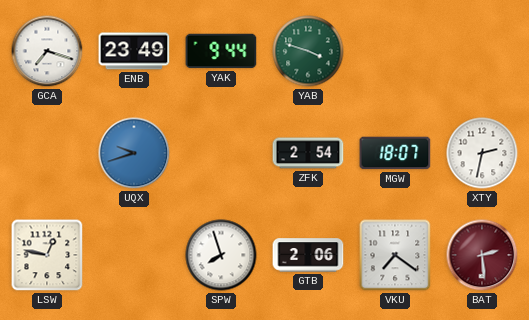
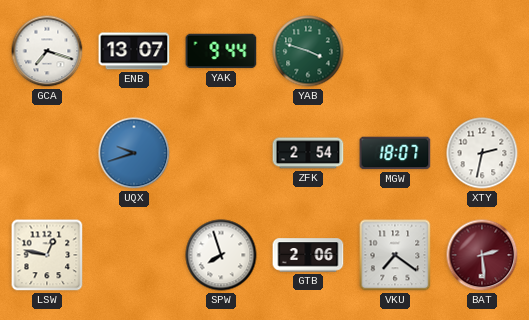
ENB: 23:49 -> 13:07 (134, 51)
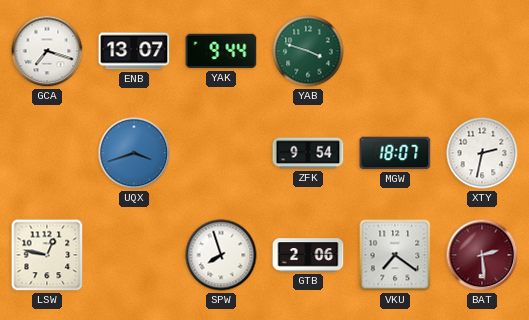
UQX: 9:42 -> 3:42 (134, 153)
ZFK: 2:54 -> 9:54 (308, 153)
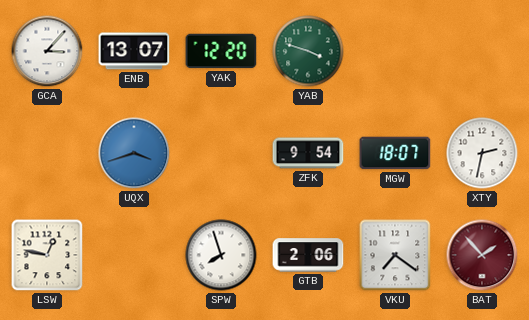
GCA: 7:18 -> 3:07 (47, 51)
YAK: 9:44 -> 12:20 (221, 51)
BAT: 2:29 -> 1:53 (482, 255)
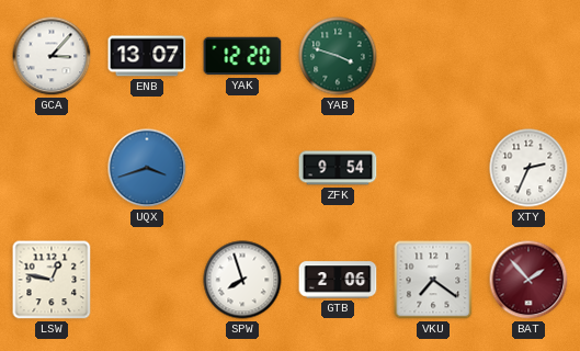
MGW: 18:07 -> none (395, 153)
XTY: 2:32 -> 2:34 (528, 168)
